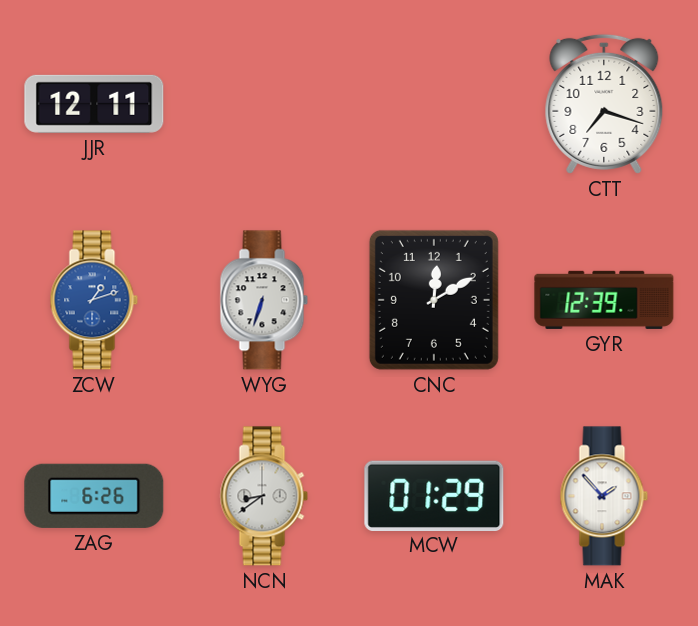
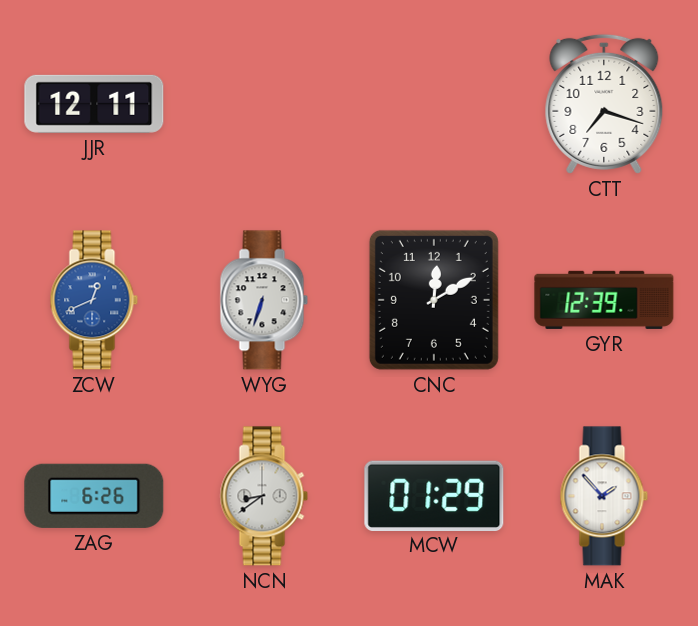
ZCW: 1:12 -> 12:41 (94, 300)
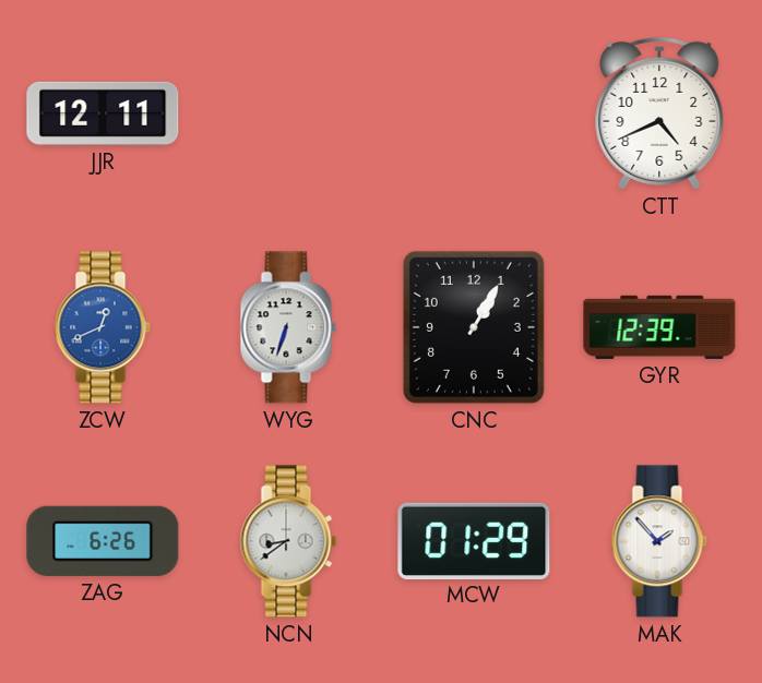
CTT: 7:18 -> 4:41 (659, 113)
CNC: 12:10 -> 1:05 (474, 327)
